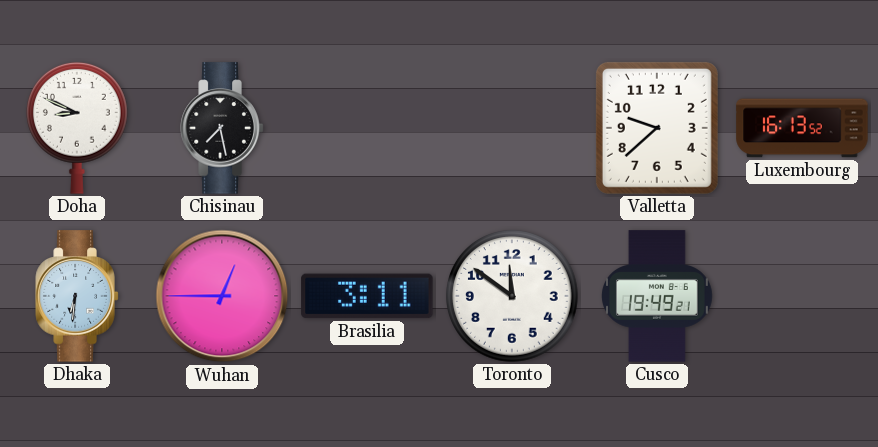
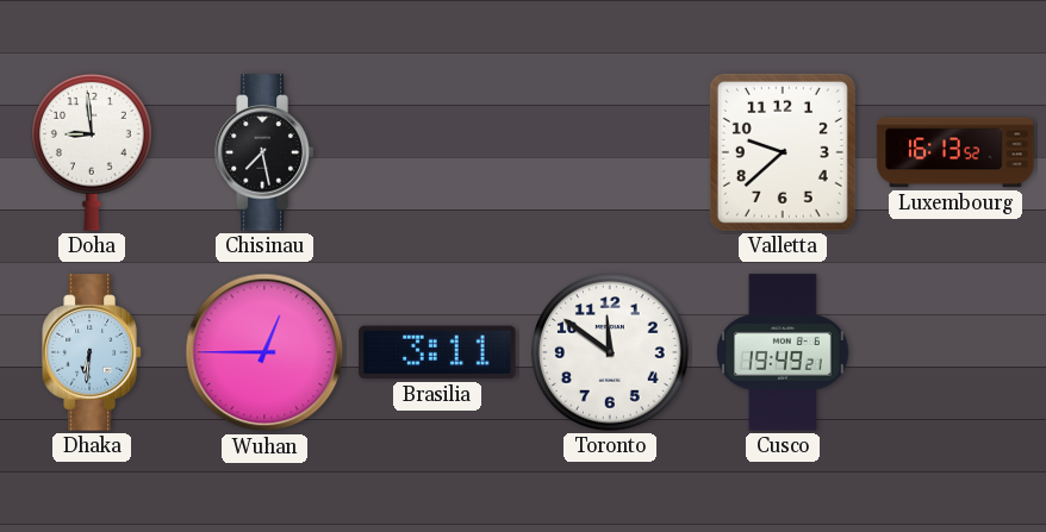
Doha: 8:49 -> 8:59 (92, 152)
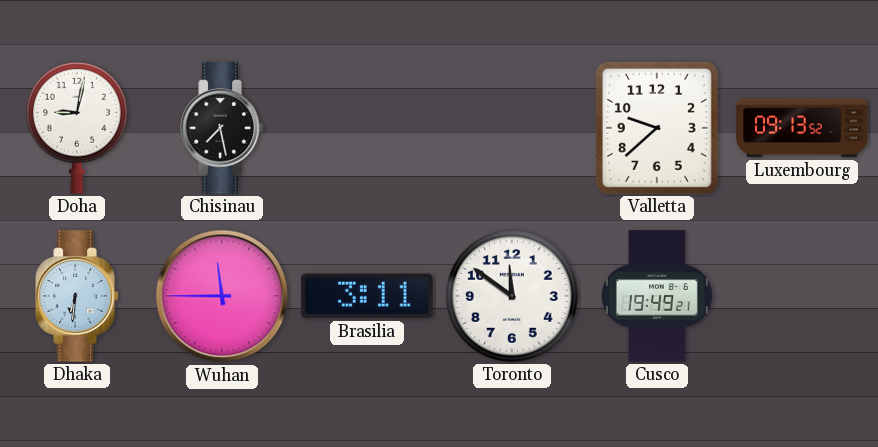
Doha: 8:59 -> 9:02 (77, 128)
Luxembourg: 16:13 -> 09:13 (802, 128)
Wuhan: 12:45 -> 11:45 (222, 296)
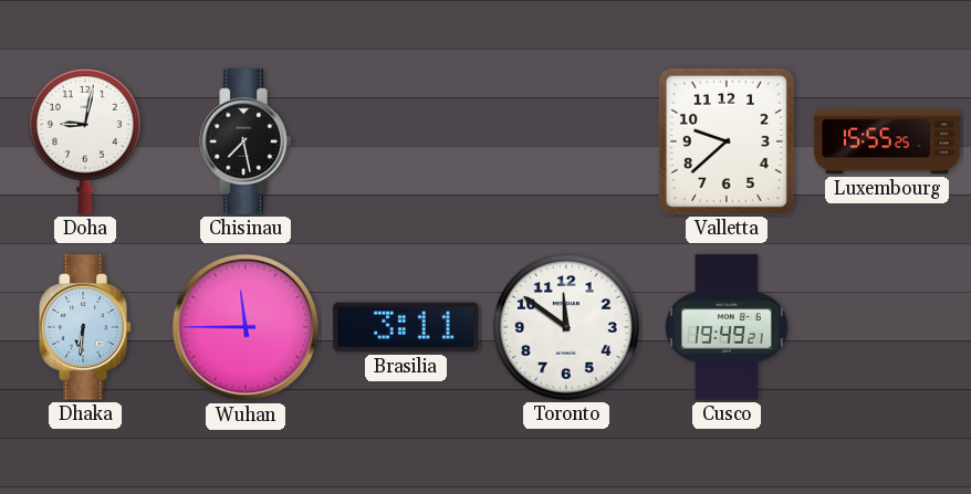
Luxembourg: 09:13 -> 15:55 (887, 141)
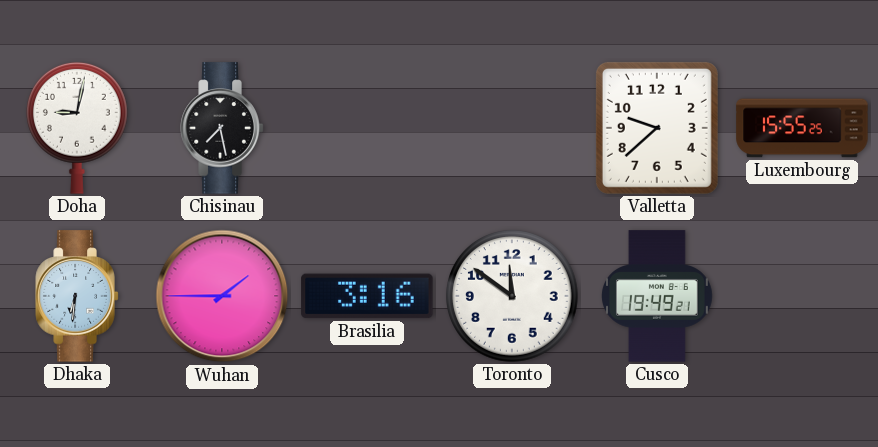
Wuhan: 11:45 -> 1:45 (222, 296)
Brasilia: 3:11 -> 3:16 (367, 296)
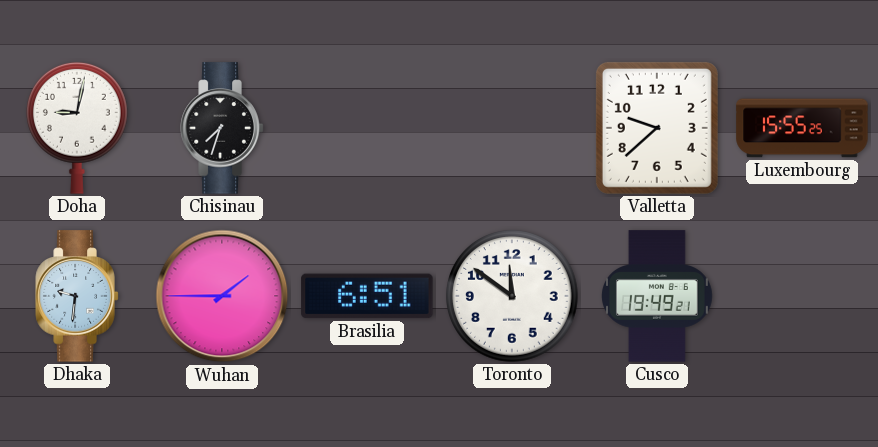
Chisinau: 7:28 -> 7:33 (222, 128)
Dhaka: 6:31 -> 9:31 (77, 296)
Brasilia: 3:16 -> 6:51 (367, 296)
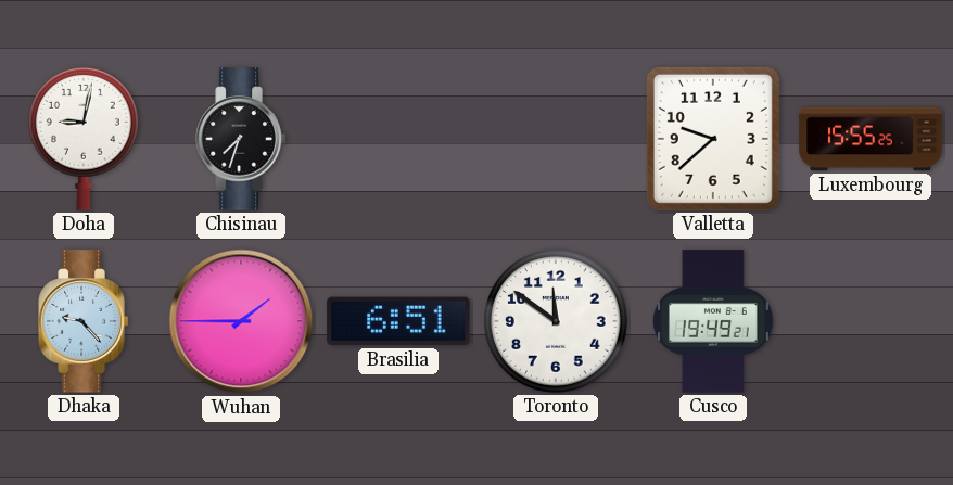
Dhaka: 9:31 -> 9:23 (84, 321)
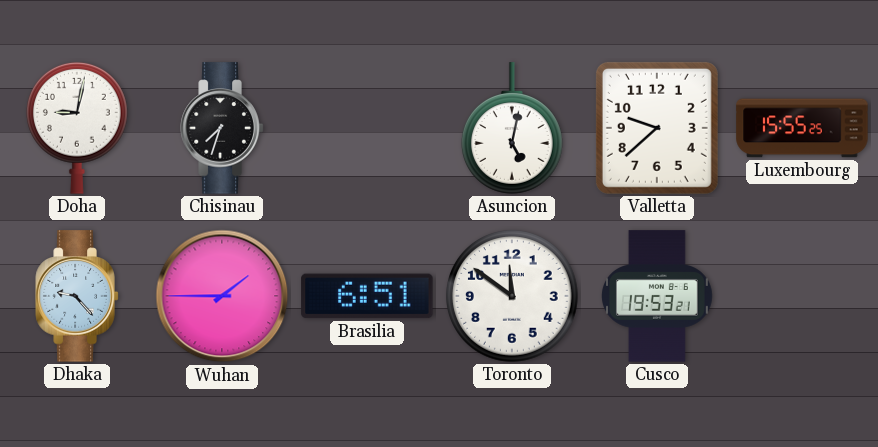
Asuncion: none -> 5:02 (512, 128)
Cusco: 19:49 -> 19:53 (658, 296)
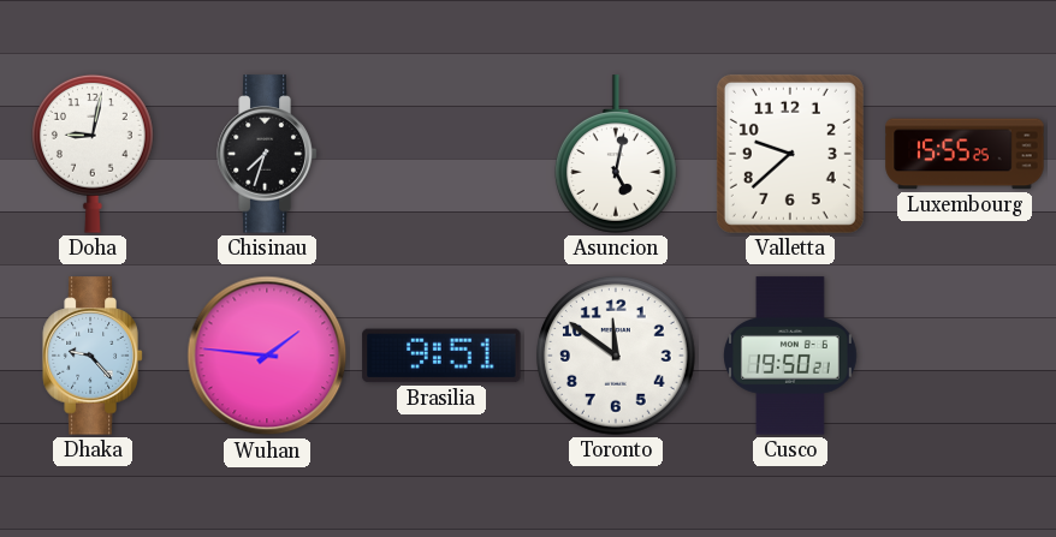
Wuhan: 1:45 -> 1:46 (267, 356)
Brasilia: 6:51 -> 9:51 (441, 356)
Cusco: 19:53 -> 19:50 (791, 356)
